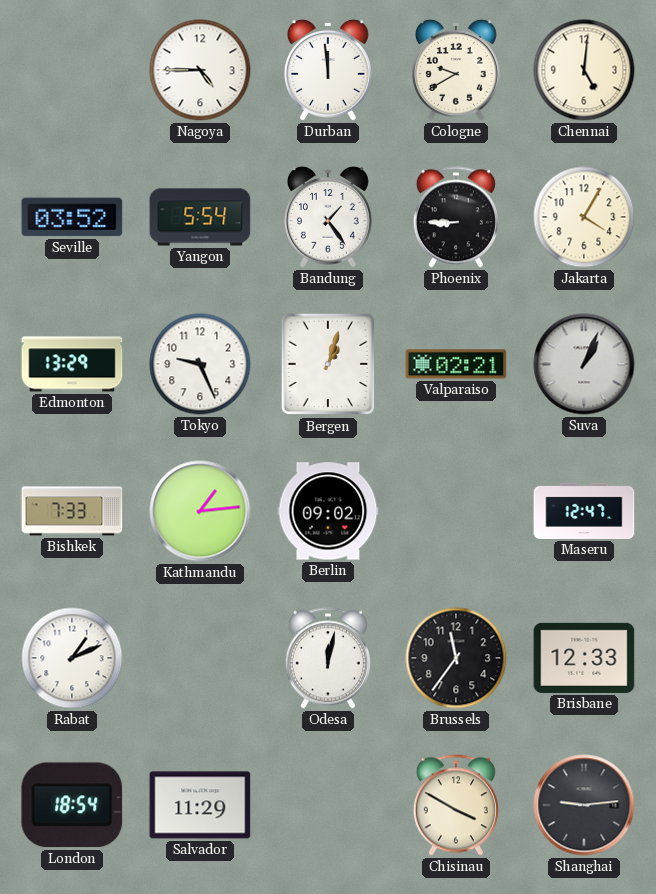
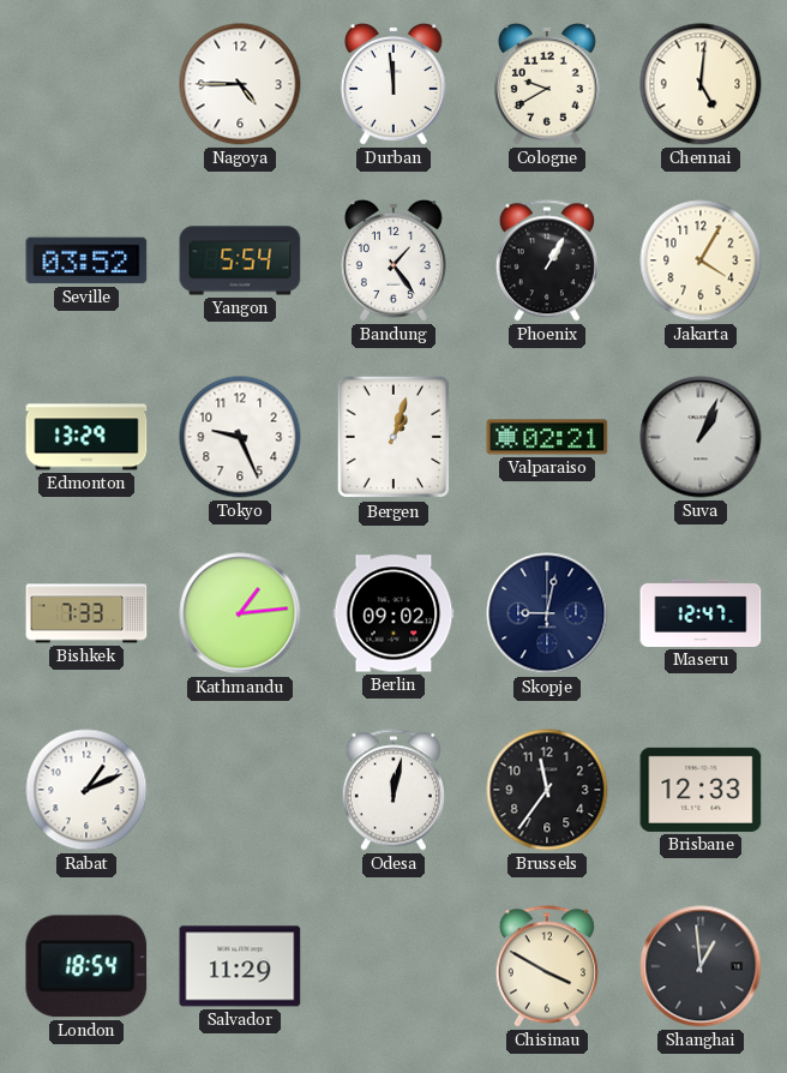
Phoenix: 8:45 -> 1:05 (547, 260)
Skopje: none -> 9:02 (547, 613)
Shanghai: 9:14 -> 12:59 (701, 966)
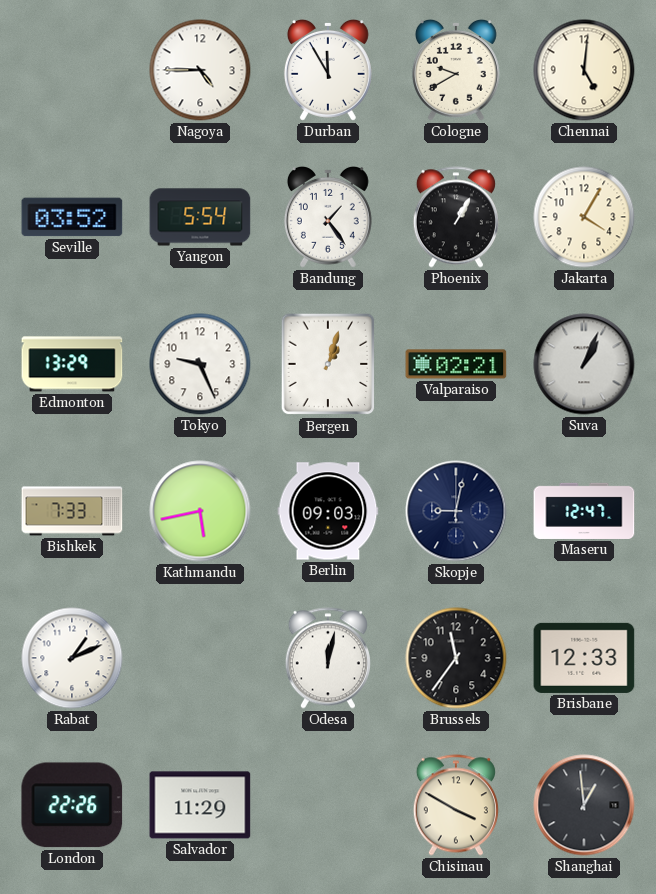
Durban: 11:59 -> 11:55 (328, 70)
Kathmandu: 1:14 -> 5:43 (200, 511)
Berlin: 09:02 -> 09:03 (328, 511)
London: 18:54 -> 22:26 (72, 805)
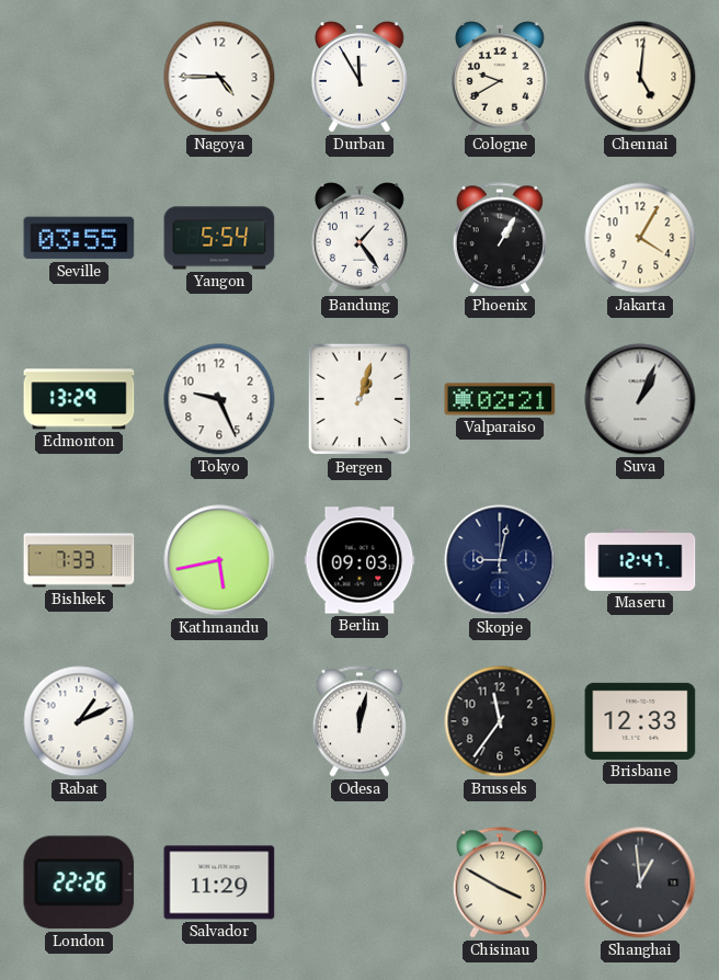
Seville: 03:52 -> 03:55 (79, 238)
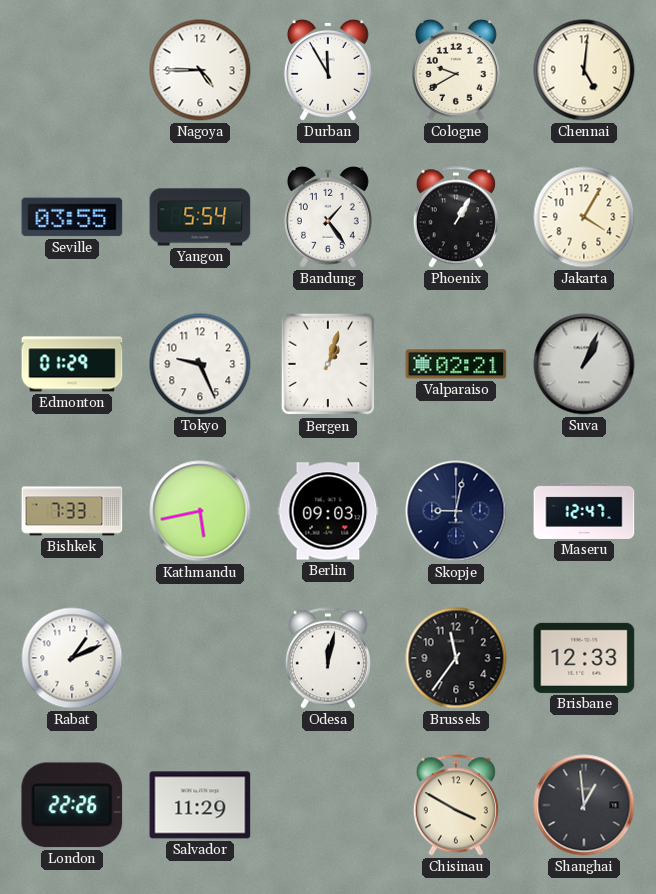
Edmonton: 13:29 -> 01:29 (72, 364)
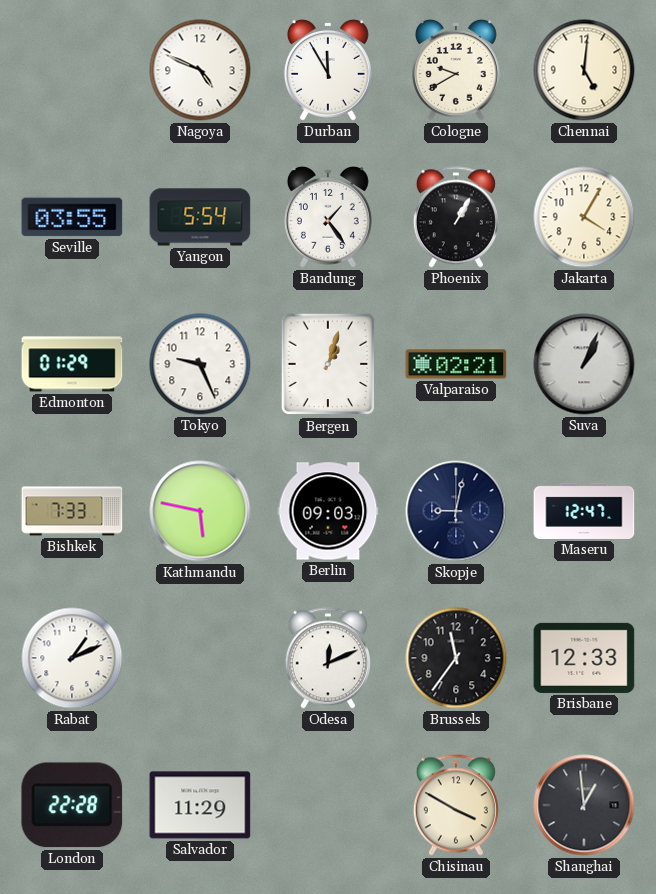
Nagoya: 4:45 -> 4:49 (200, 70)
Kathmandu: 5:43 -> 5:47 (200, 511)
Odesa: 12:02 -> 12:11 (328, 658)
London: 22:26 -> 22:28 (72, 805)
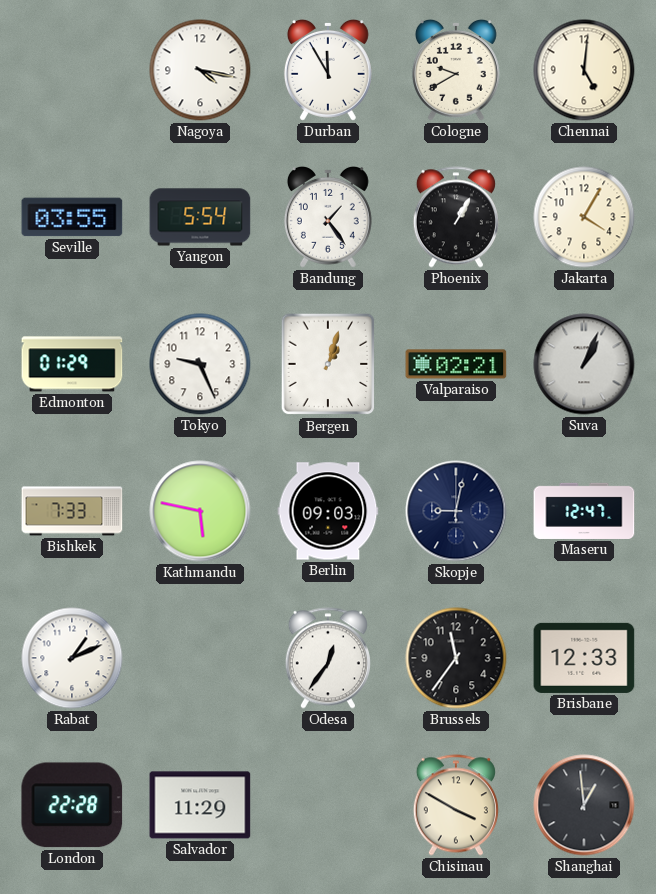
Nagoya: 4:49 -> 4:17 (200, 70)
Odesa: 12:11 -> 12:36 (328, 658)
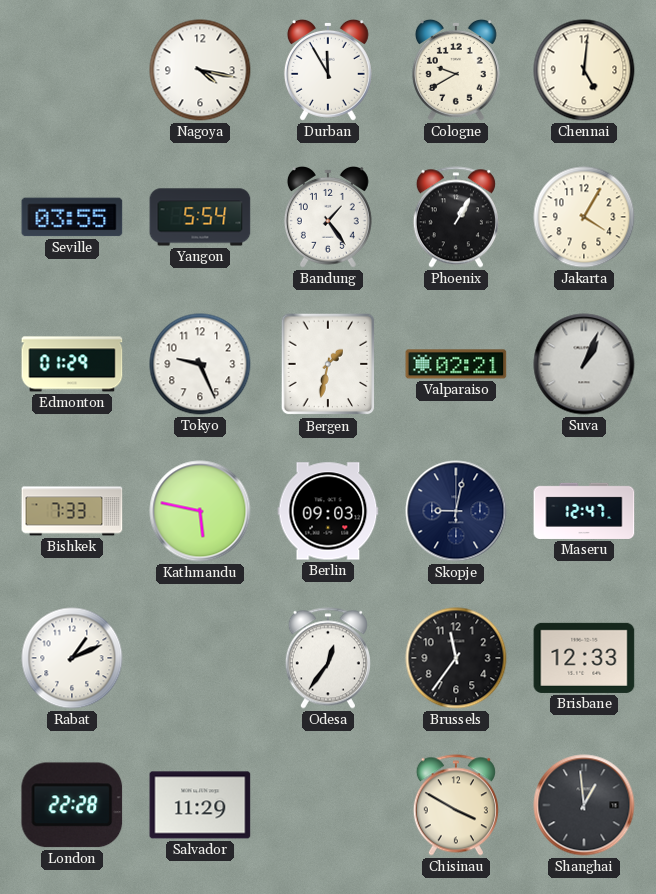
Bergen: 1:03 -> 1:32 (328, 364)
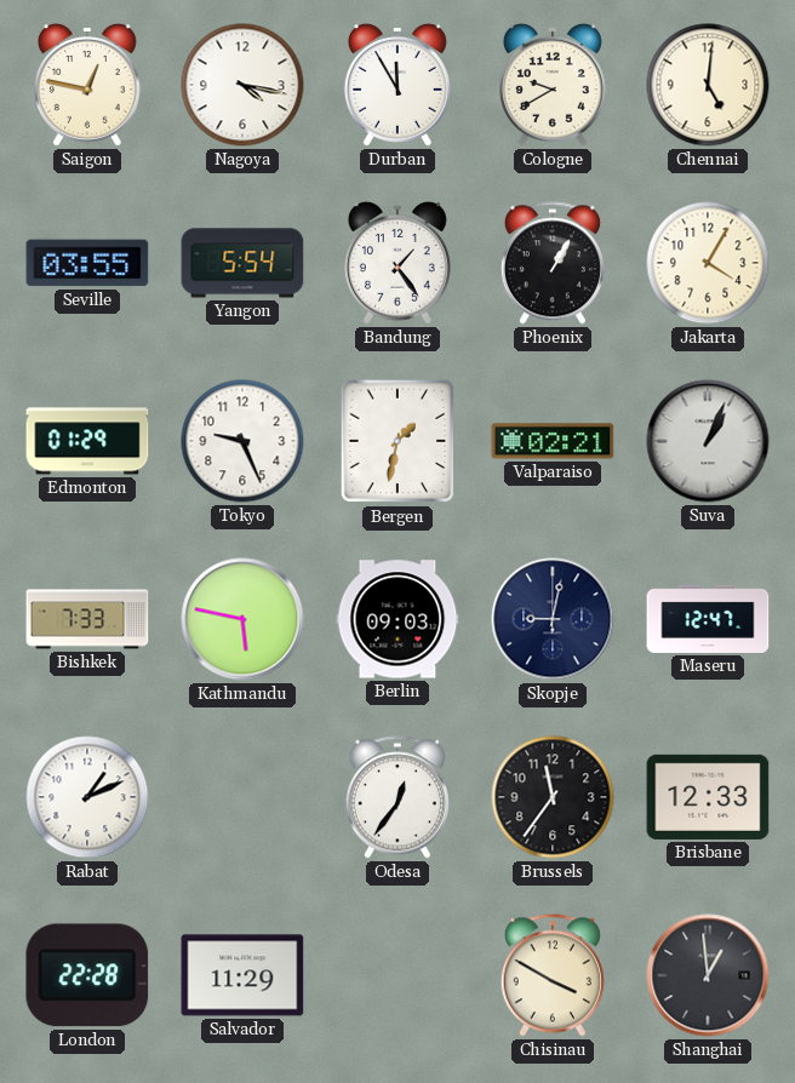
Saigon: none -> 12:47 (87, 85)
